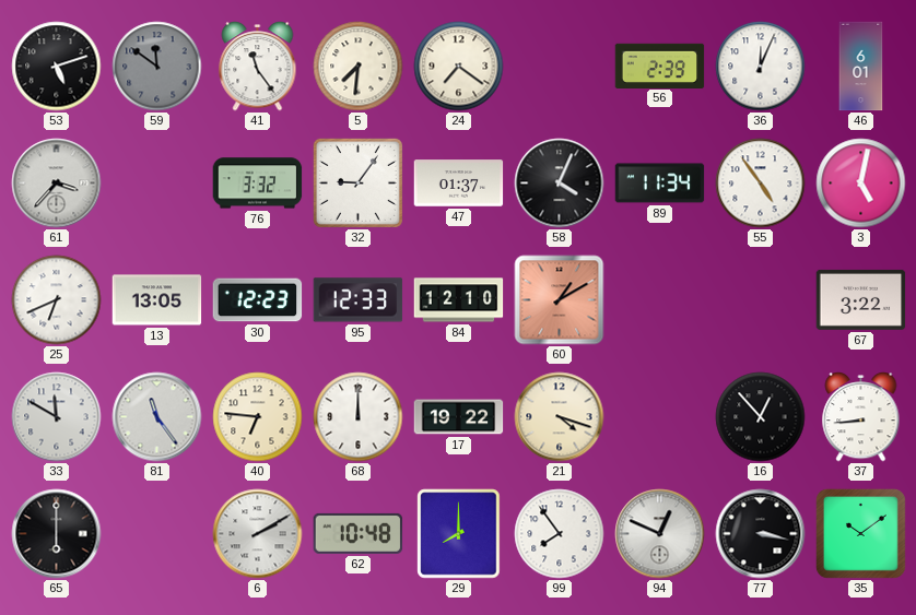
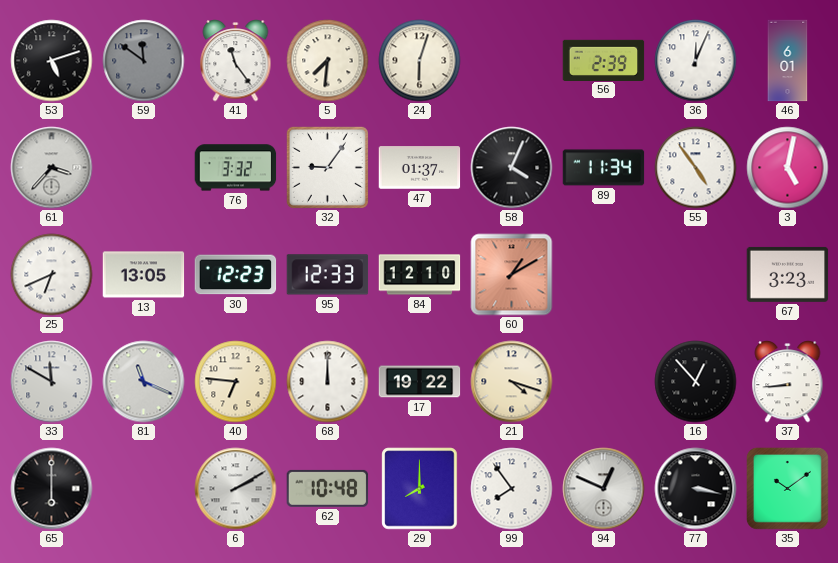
24: 7:21 -> 6:03 (420, 61)
67: 3:22 -> 3:23 (788, 274)
81: 11:24 -> 11:19 (144, 382)
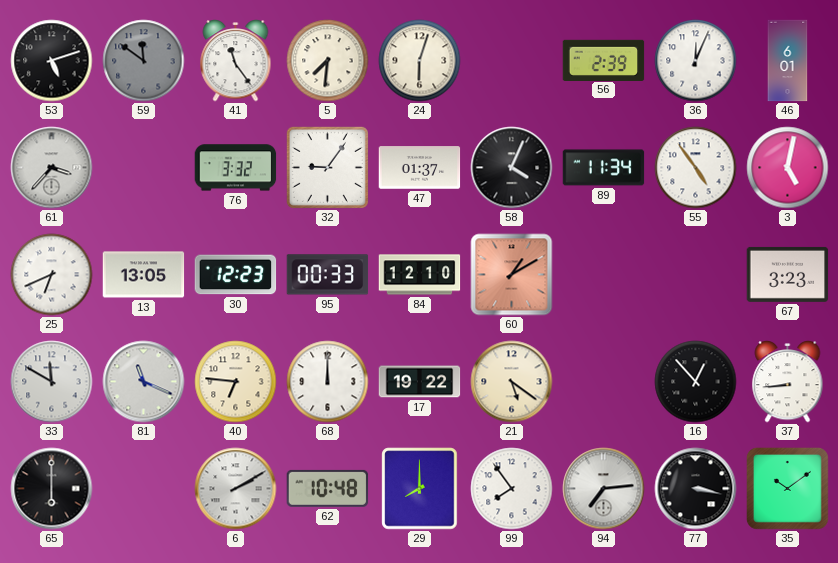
95: 12:33 -> 00:33 (328, 275)
21: 4:18 -> 5:21 (512, 382)
94: 12:49 -> 7:14 (604, 489)
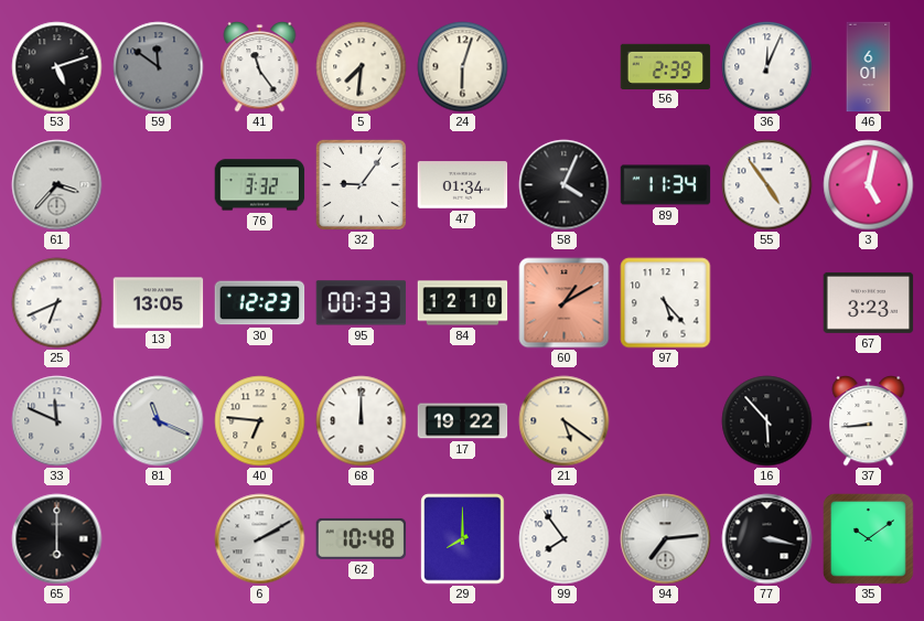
47: 01:37 -> 01:34 (463, 185)
97: none -> 5:23 (666, 303)
33: 11:50 -> 11:49 (57, 421)
16: 12:53 -> 5:53 (767, 421)
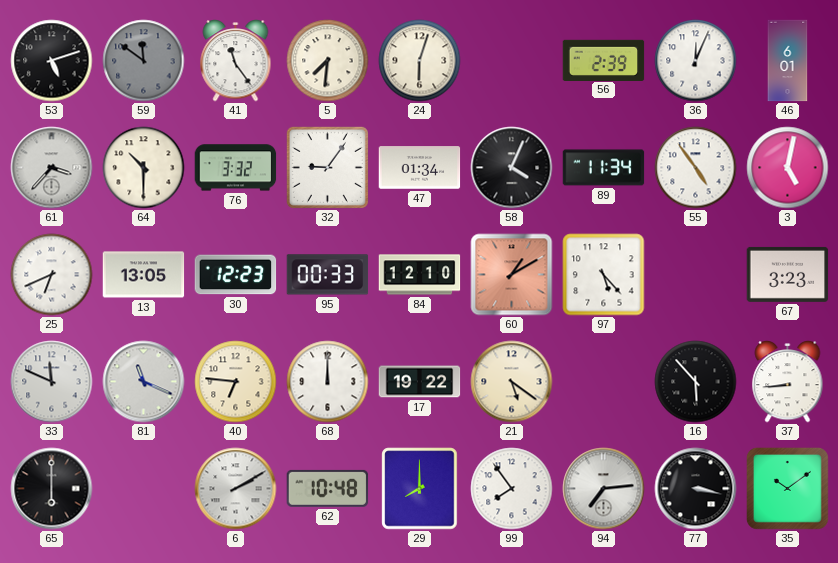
64: none -> 10:30 (144, 168)
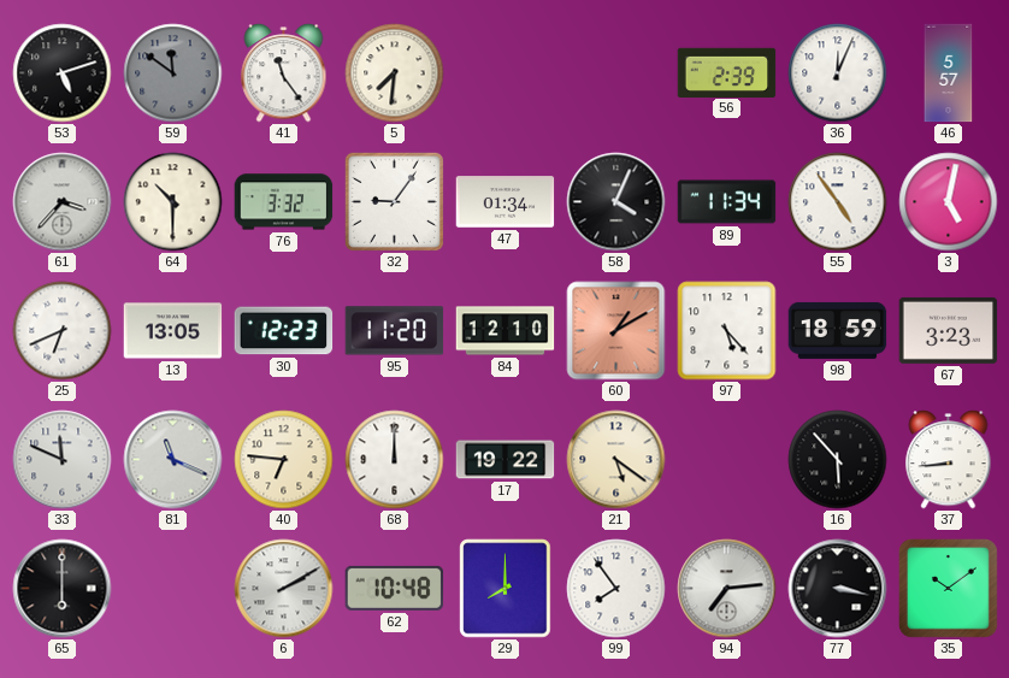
24: 6:03 -> none (420, 61)
46: 6:01 -> 5:57 (949, 73)
95: 00:33 -> 11:20 (395, 331)
98: none -> 18:59 (838, 330)
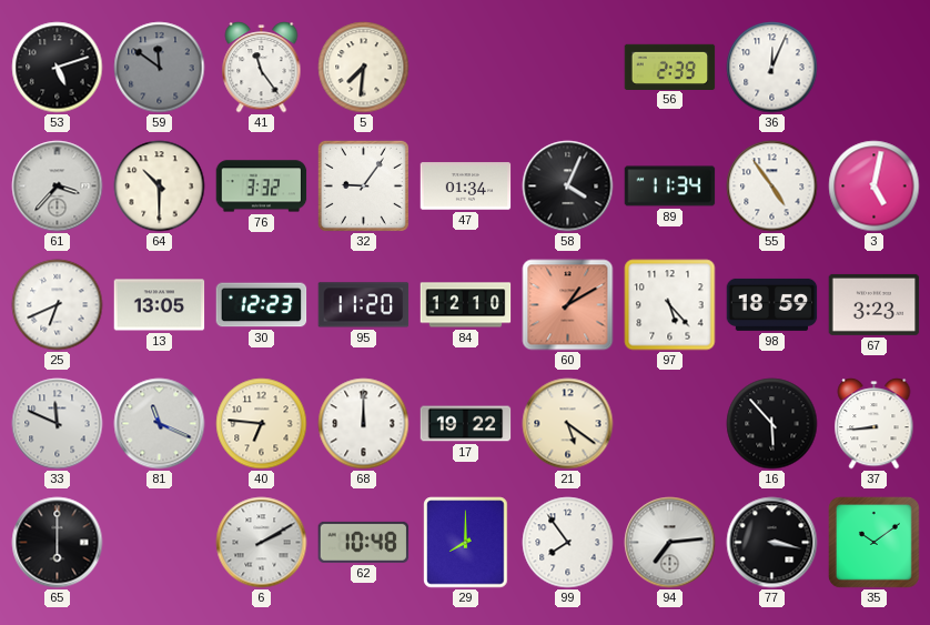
46: 5:57 -> none (949, 73)
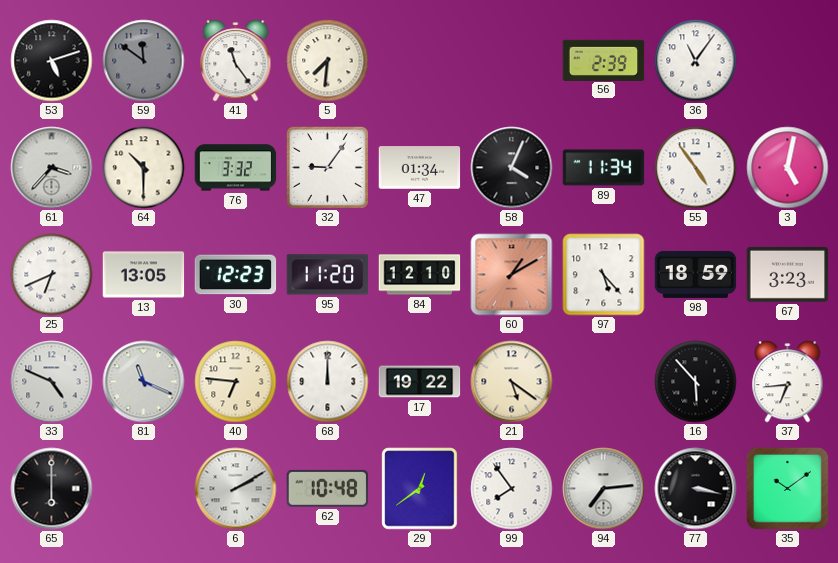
36: 12:04 -> 11:06 (696, 61)
33: 11:49 -> 4:49 (52, 382)
37: 8:44 -> 6:44 (788, 382)
29: 8:00 -> 12:39 (420, 489)
